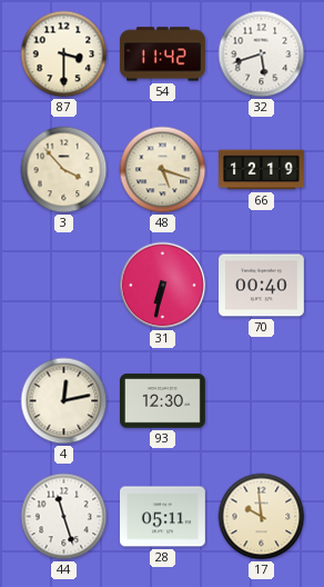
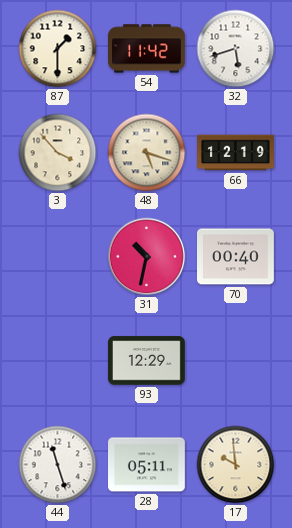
87: 3:30 -> 1:30 (58, 49)
31: 6:32 -> 10:32 (147, 257)
4: 12:13 -> none (64, 401)
93: 12:30 -> 12:29 (147, 361)
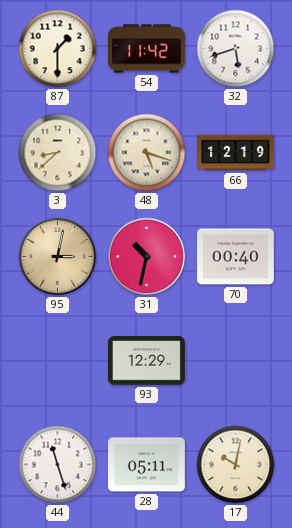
3: 3:53 -> 8:38 (58, 153)
95: none -> 3:02 (58, 257)
17: 9:59 -> 10:02 (236, 465)
